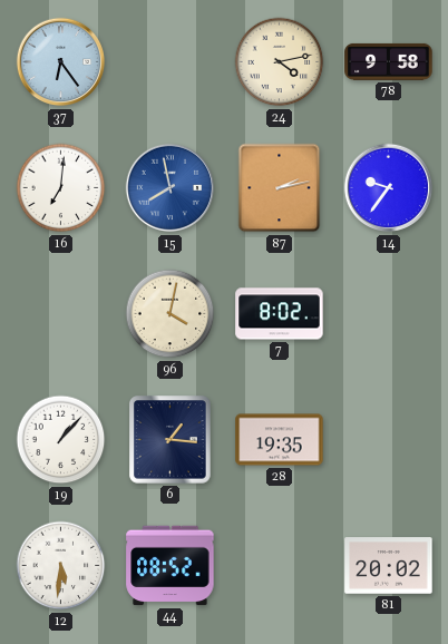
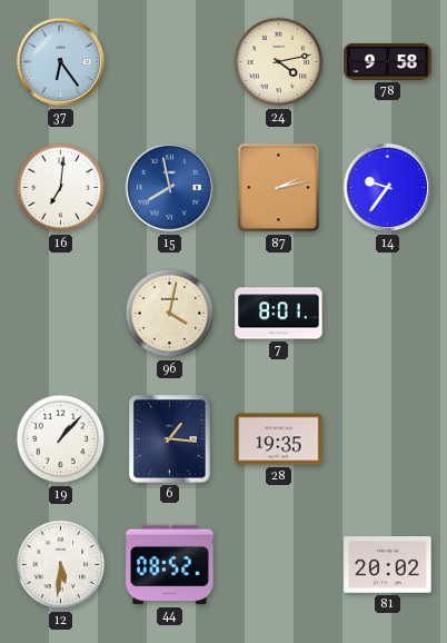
7: 8:02 -> 8:01 (279, 314)
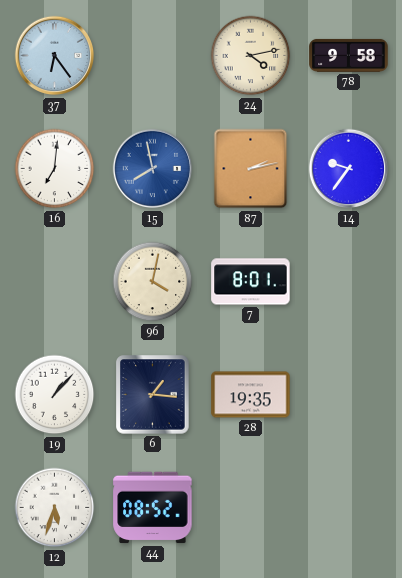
12: 5:31 -> 5:33 (55, 508)
81: 20:02 -> none (388, 565)
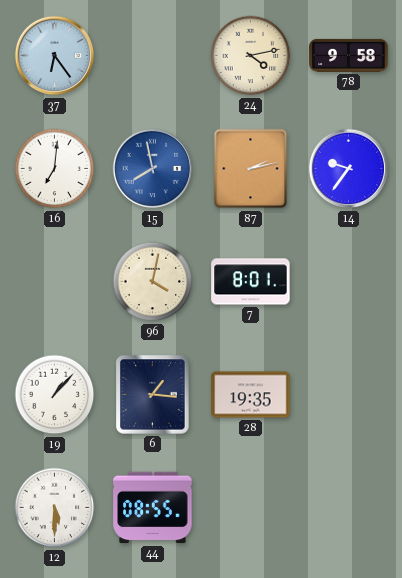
12: 5:33 -> 5:30 (55, 508)
44: 08:52 -> 08:55 (153, 508)
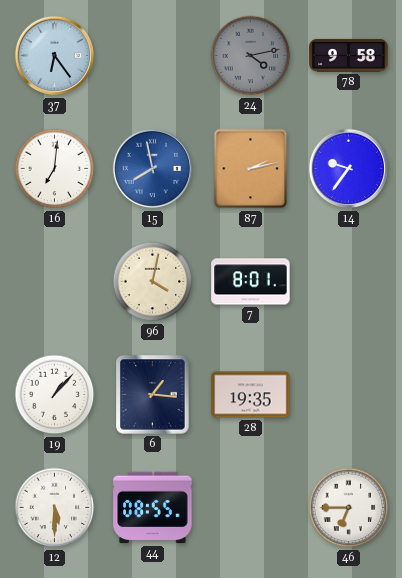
24 dial: cream -> grey (251, 56)
46: none -> 6:45 (349, 508)
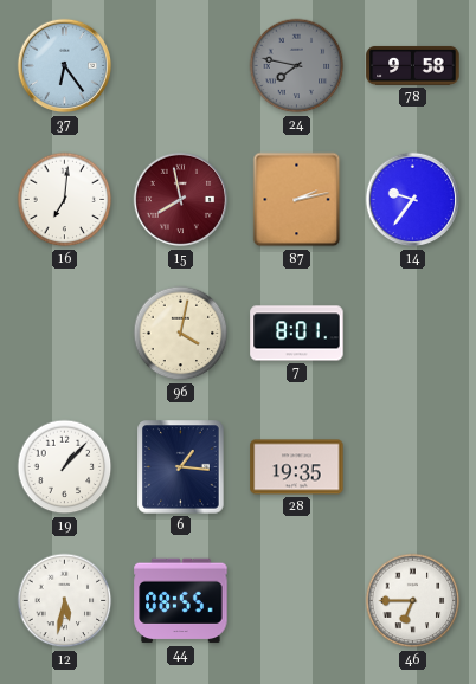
24: 4:13 -> 7:47 (297, 66)
15 dial: blue -> burgundy (181, 200)
12: 5:30 -> 5:32 (65, 601)
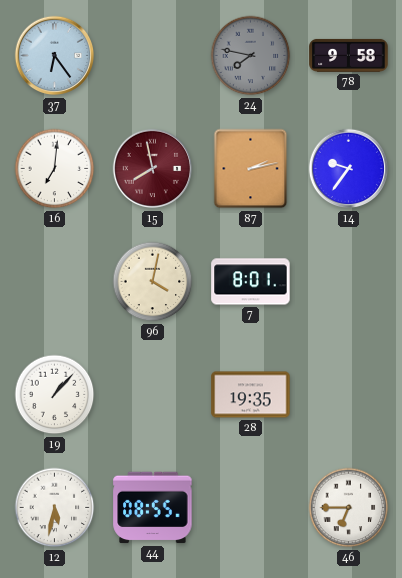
6: 1:16 -> none (181, 467)
